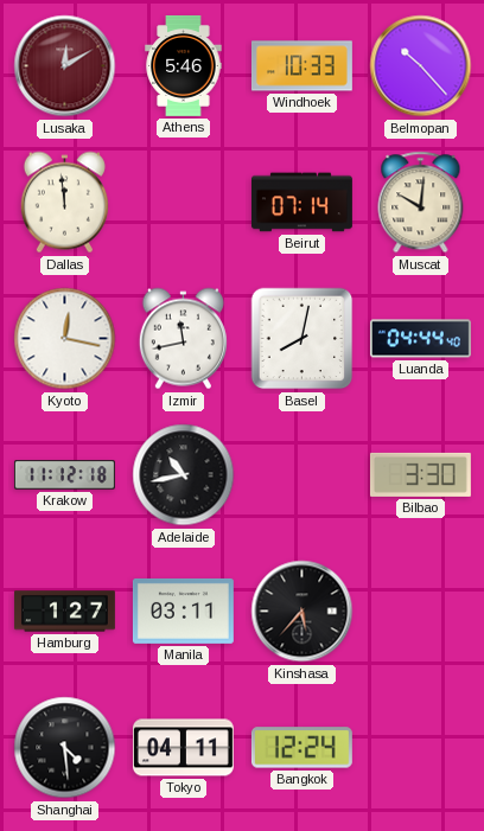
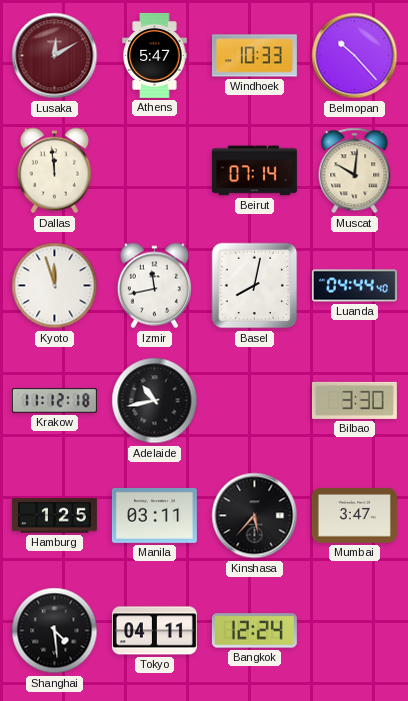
Athens: 5:46 -> 5:47 (155, 55)
Kyoto: 12:17 -> 11:57 (55, 286)
Hamburg: 1:27 -> 1:25 (54, 516)
Mumbai: none -> 3:47 (354, 515)
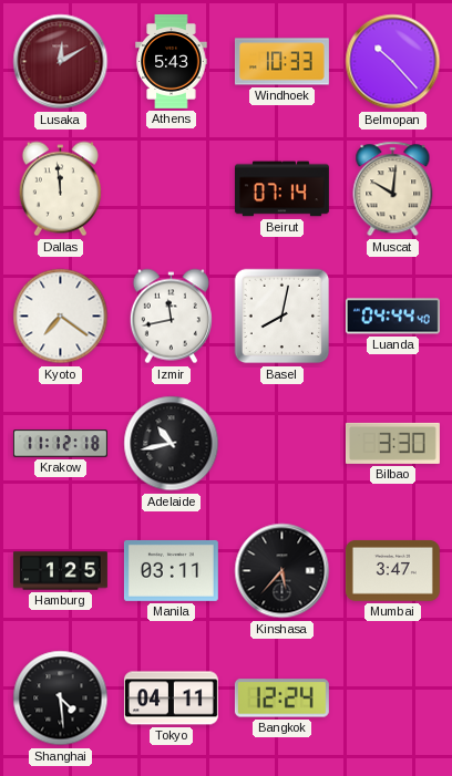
Athens: 5:47 -> 5:43 (172, 61)
Kyoto: 11:57 -> 7:21 (61, 317)
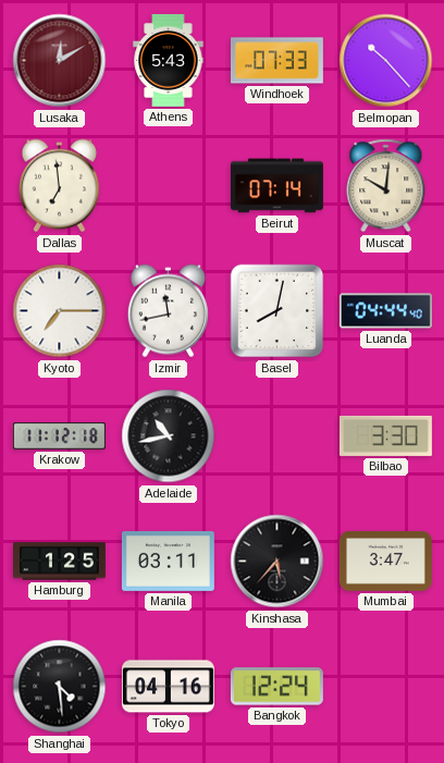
Windhoek: 10:33 -> 07:33 (276, 61)
Dallas: 11:59 -> 6:59 (59, 186)
Kyoto: 7:21 -> 7:15 (60, 311)
Tokyo: 04:11 -> 04:16 (168, 687)
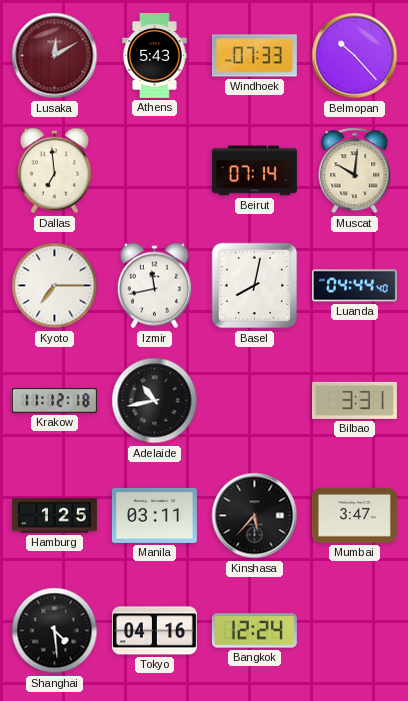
Bilbao: 3:30 -> 3:31 (354, 400)
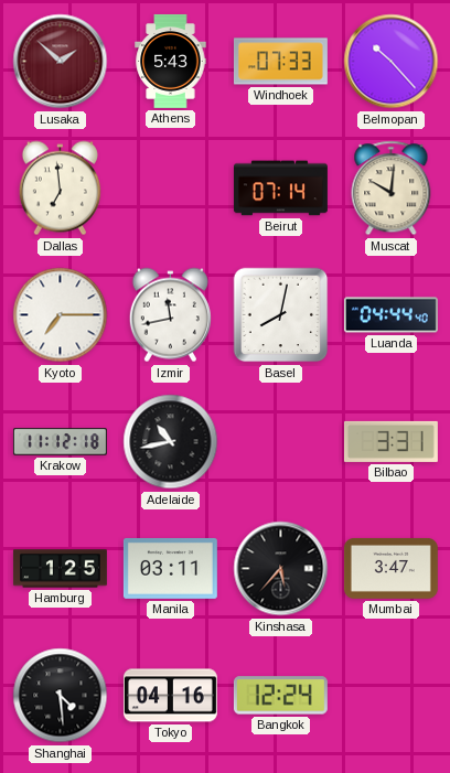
Lusaka: 12:10 -> 1:52 (61, 62)
